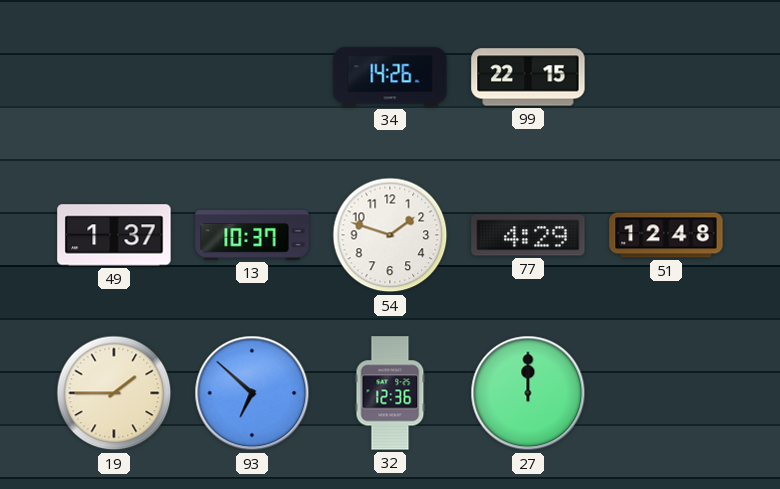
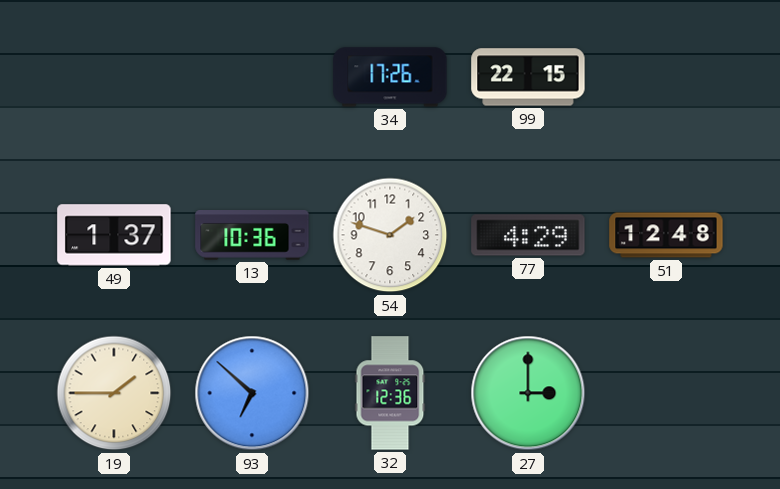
34: 14:26 -> 17:26 (390, 77)
13: 10:37 -> 10:36 (252, 236)
27: 12:00 -> 3:00 (528, 393)
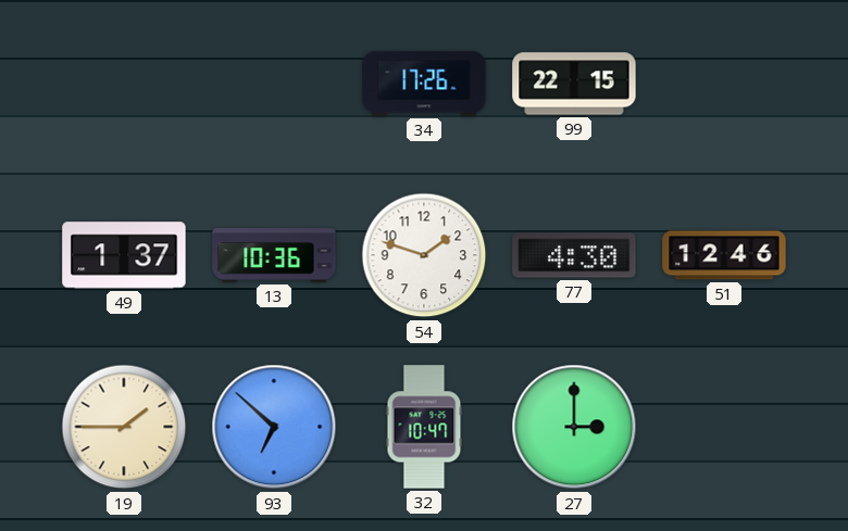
77: 4:29 -> 4:30 (574, 255)
51: 12:48 -> 12:46 (724, 255)
32: 12:36 -> 10:47 (424, 427)
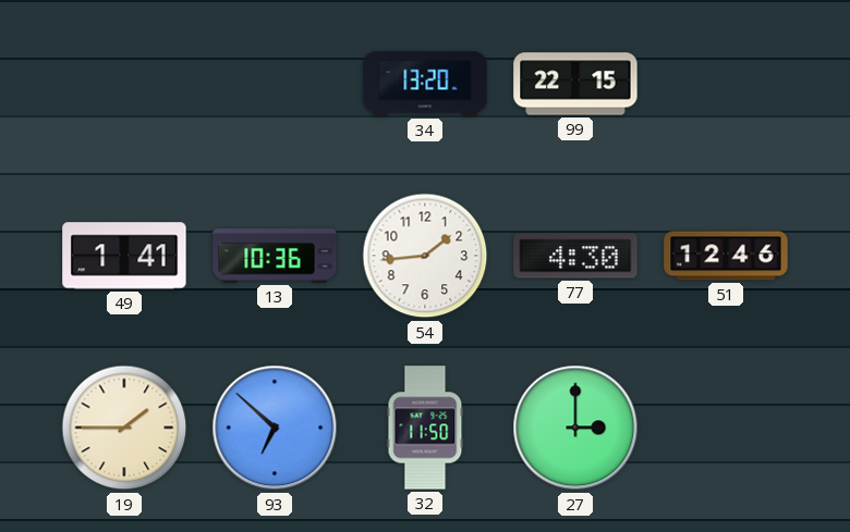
34: 17:26 -> 13:20 (425, 84)
49: 1:37 -> 1:41 (124, 256)
54: 1:48 -> 1:44 (425, 256)
32: 10:47 -> 11:50 (425, 428)
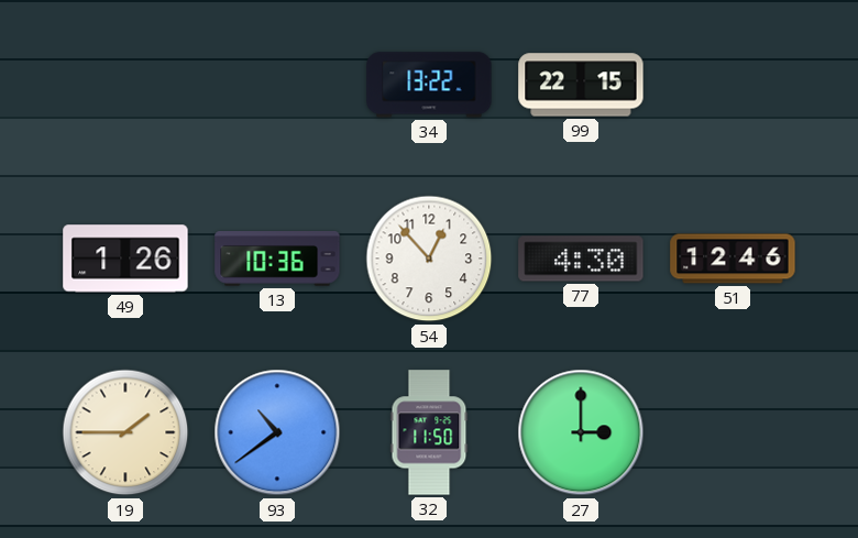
34: 13:20 -> 13:22 (429, 85)
49: 1:41 -> 1:26 (125, 259)
54: 1:44 -> 12:53 (429, 259)
93: 6:52 -> 10:39 (277, 432)
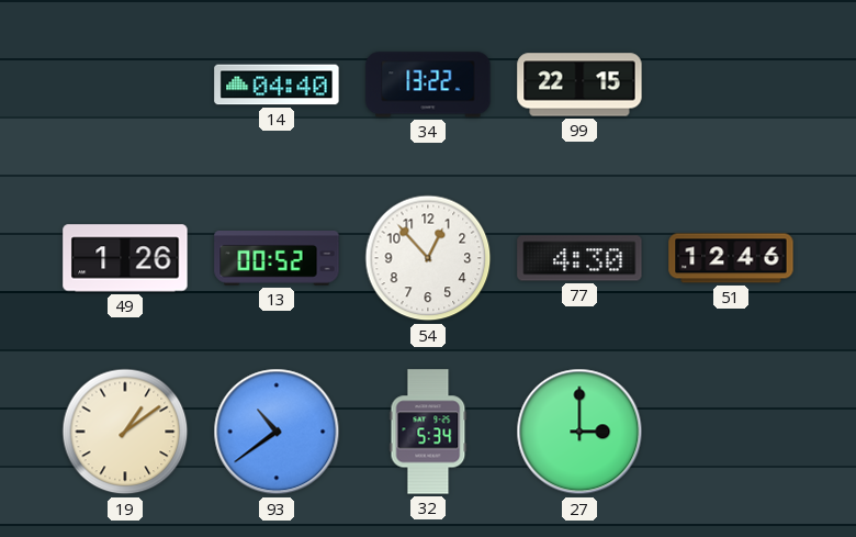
14: none -> 04:40 (277, 85)
13: 10:36 -> 00:52 (277, 259)
19: 1:45 -> 1:09 (125, 432)
32: 11:50 -> 5:34 (428, 432)
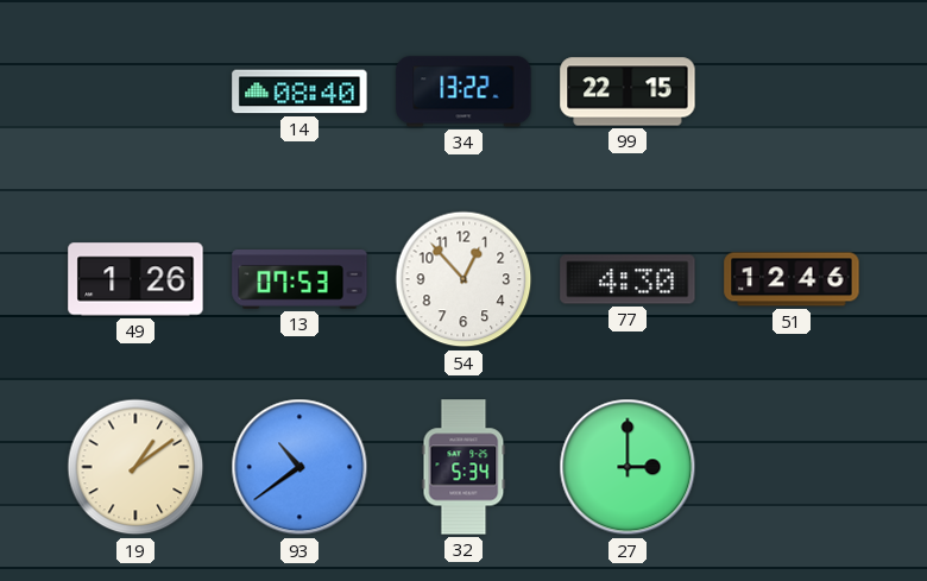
14: 04:40 -> 08:40 (299, 91)
13: 00:52 -> 07:53 (299, 280)
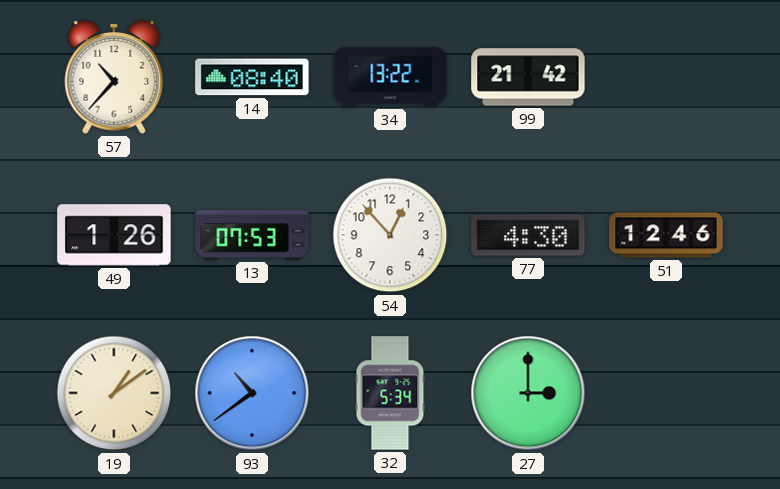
57: none -> 10:37 (114, 78)
99: 22:15 -> 21:42 (528, 77)
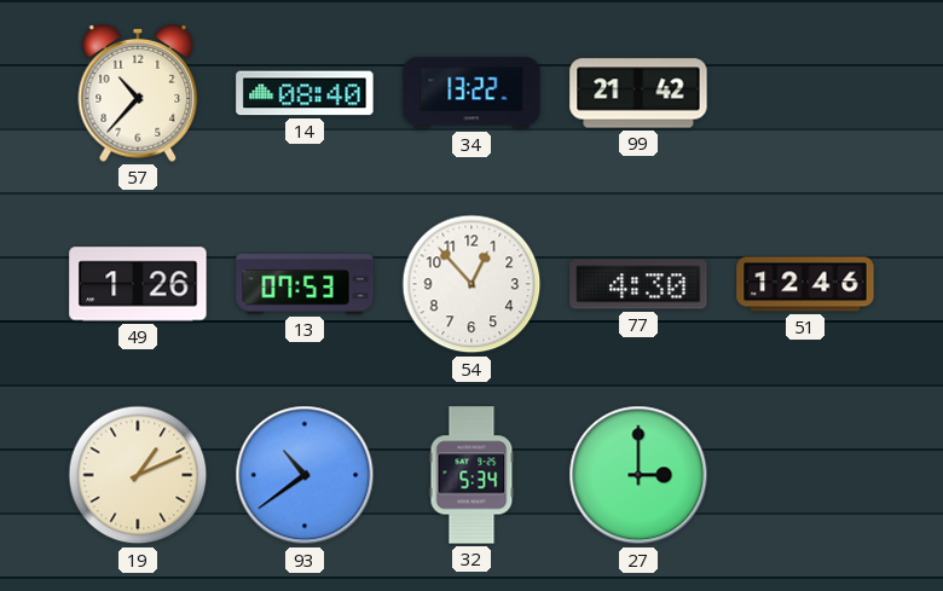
19: 1:09 -> 1:11 (138, 475)
